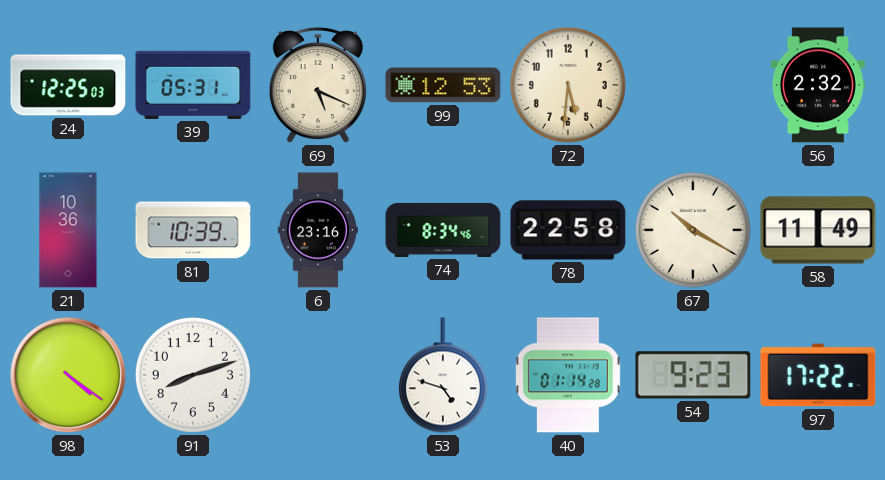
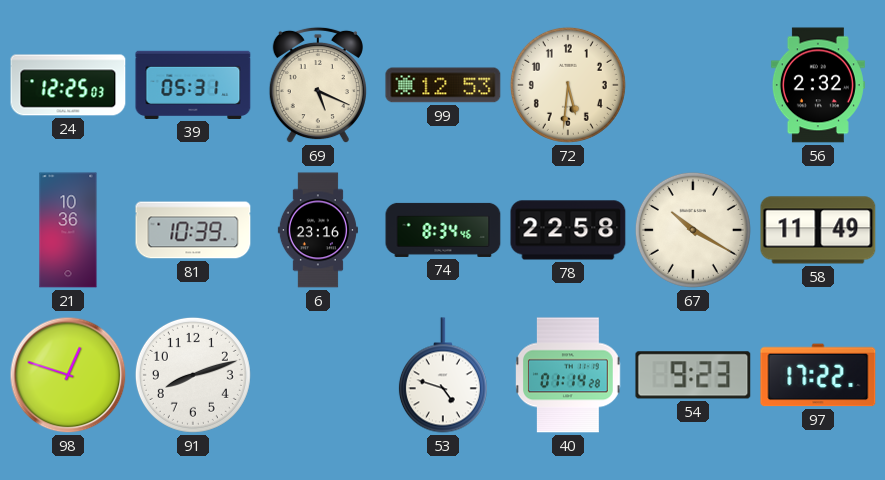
98: 4:21 -> 12:48 (68, 375)
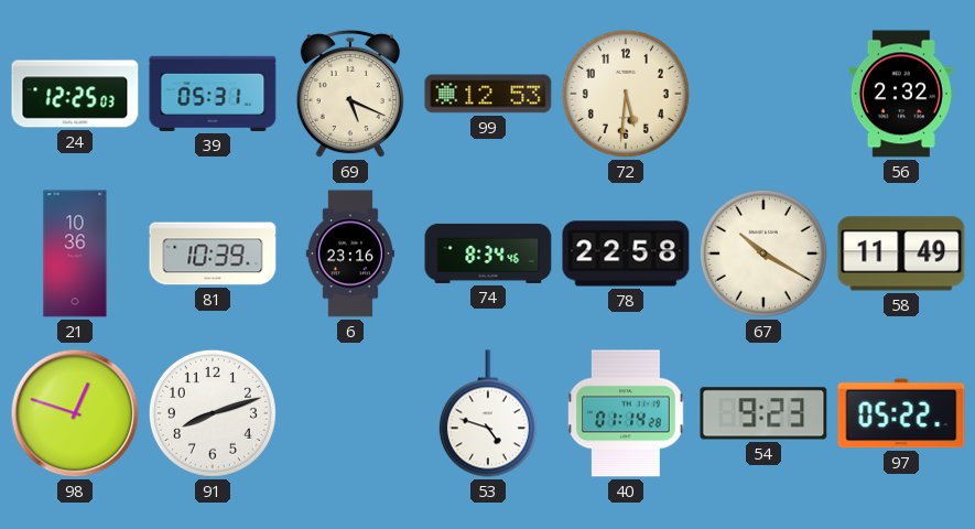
97: 17:22 -> 05:22 (901, 413)
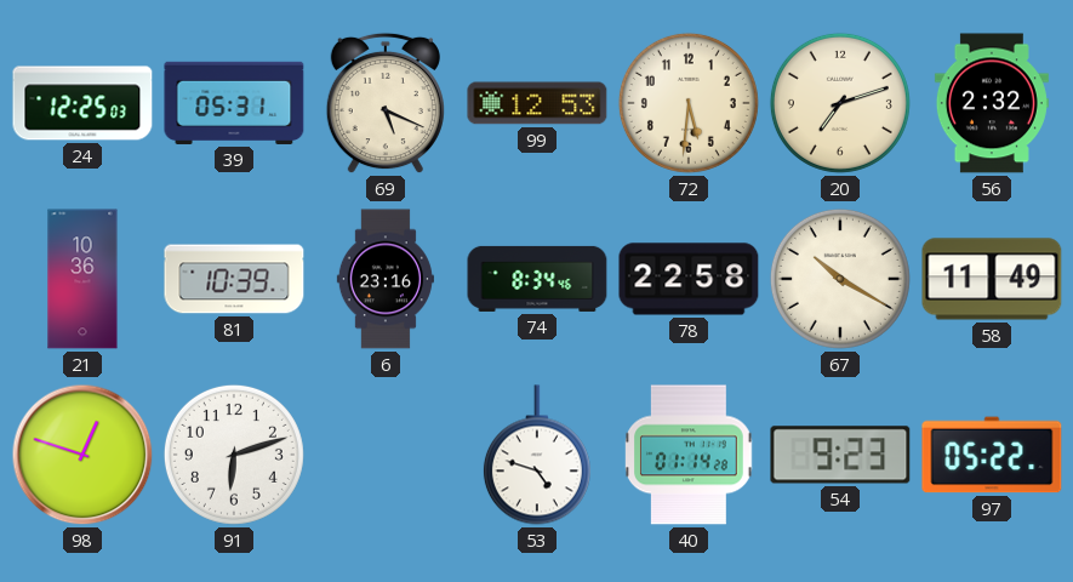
20: none -> 7:12 (840, 103)
91: 8:12 -> 6:12 (234, 455)
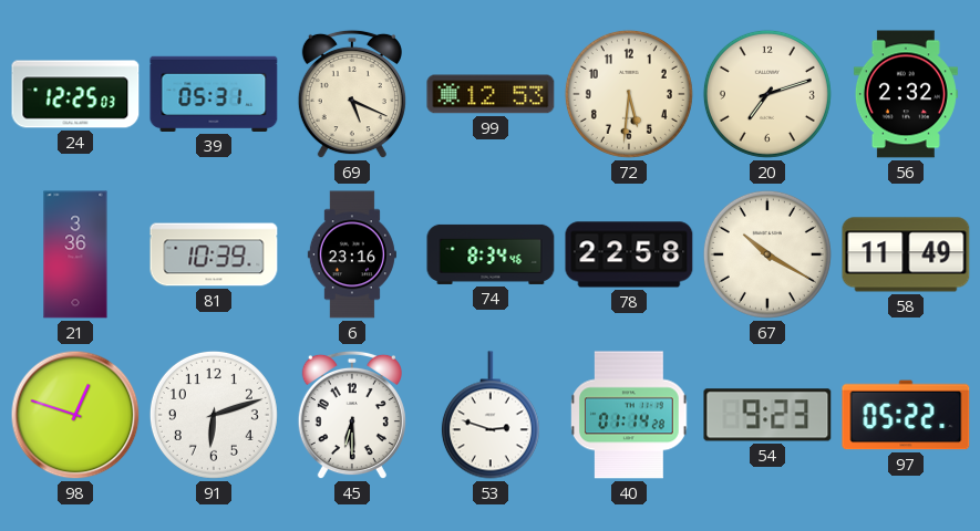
21: 10:36 -> 3:36 (75, 254)
45: none -> 6:30 (352, 415)
53: 4:48 -> 2:48 (491, 415)
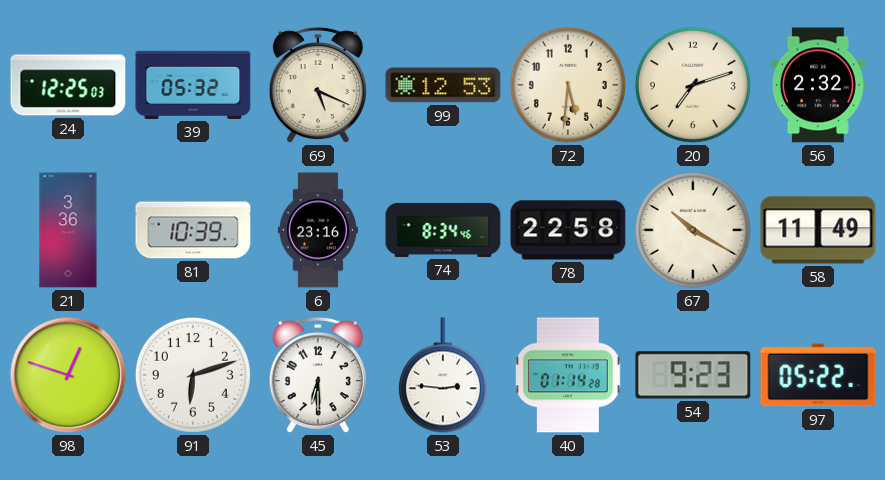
39: 05:31 -> 05:32 (193, 85)
53: 2:48 -> 2:46 (443, 375)
